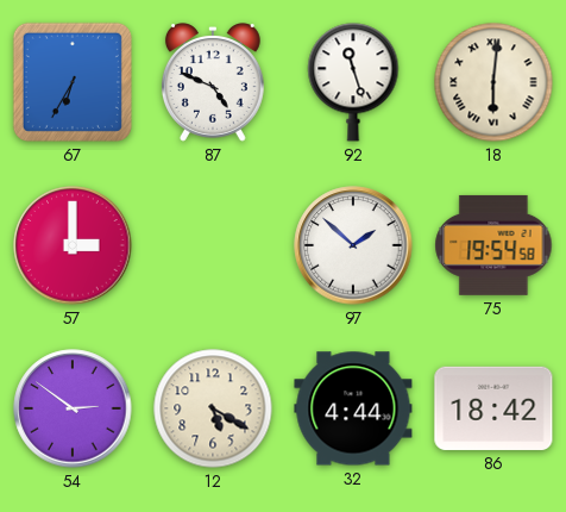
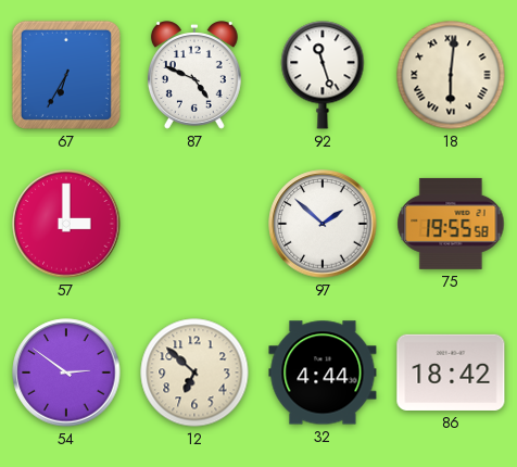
75: 19:54 -> 19:55 (451, 224)
12: 5:20 -> 6:52 (194, 373)
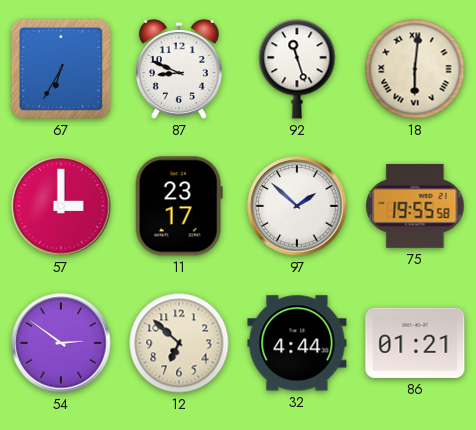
87: 4:49 -> 8:49 (179, 69)
11: none -> 23:17 (179, 206)
86: 18:42 -> 01:21 (415, 343)
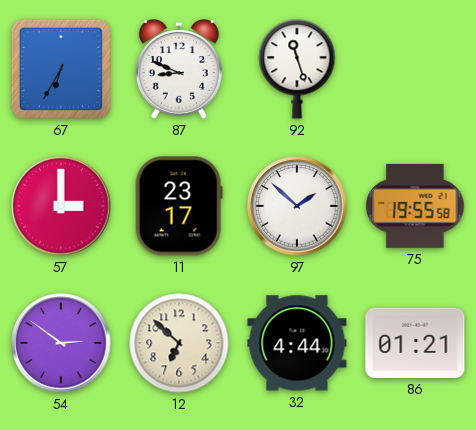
18: 6:01 -> none (415, 69)
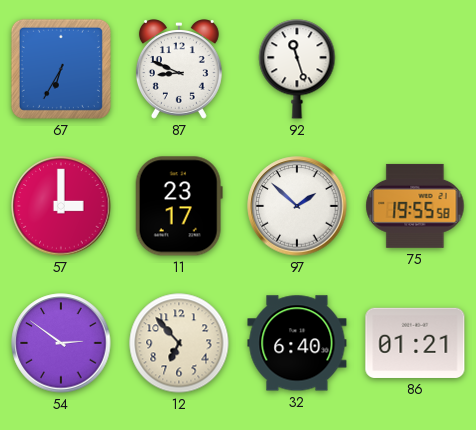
12: 6:52 -> 6:53 (179, 343)
32: 4:44 -> 6:40 (297, 343)
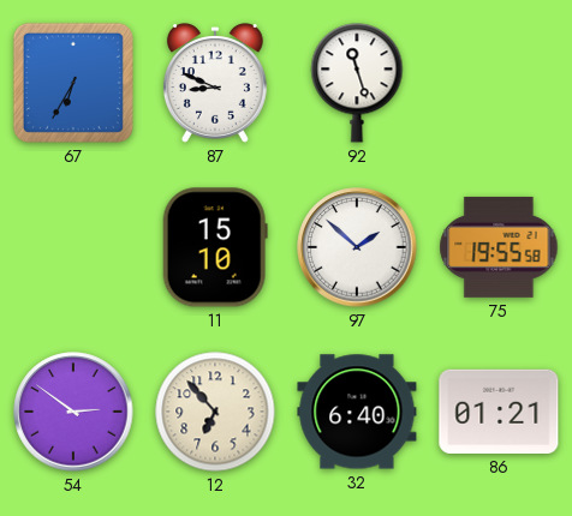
57: 3:00 -> none (61, 206)
11: 23:17 -> 15:10 (215, 247)
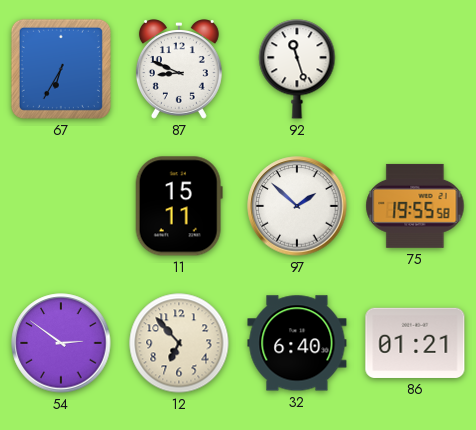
11: 15:10 -> 15:11 (179, 206)
